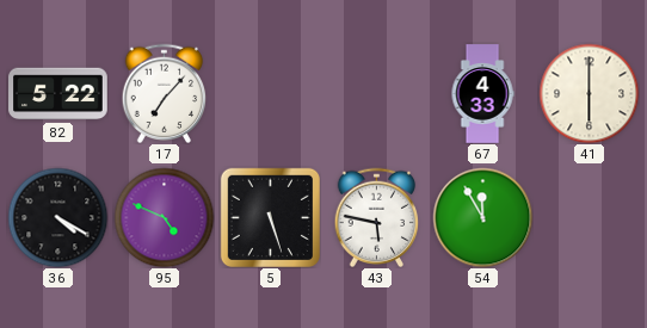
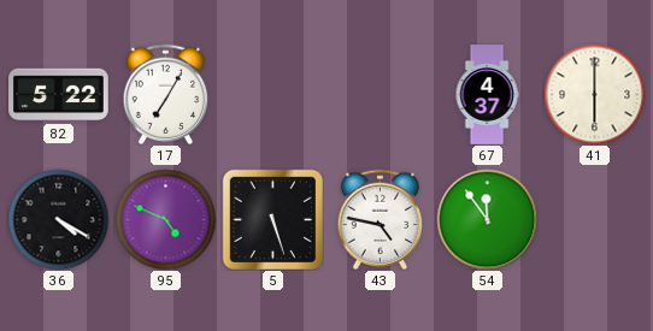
17: 7:07 -> 7:05 (166, 94)
67: 4:33 -> 4:37 (487, 95)
43: 5:47 -> 4:47 (381, 219)
54: 11:55 -> 11:54 (487, 219)
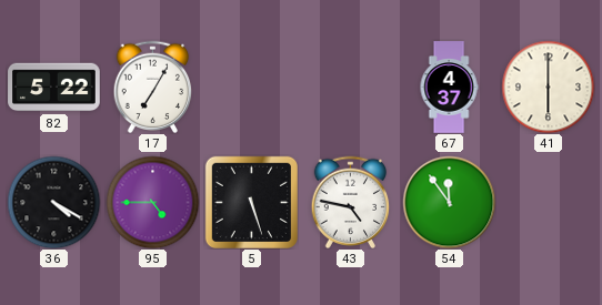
95: 4:49 -> 4:45 (152, 202)
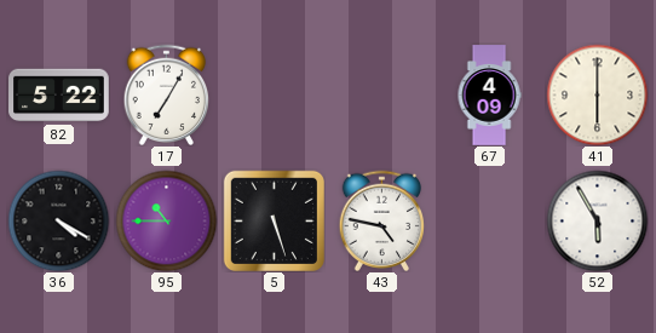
67: 4:37 -> 4:09 (489, 96)
95: 4:45 -> 10:45 (166, 220)
54: 11:54 -> none (449, 202)
52: none -> 5:55 (597, 220)
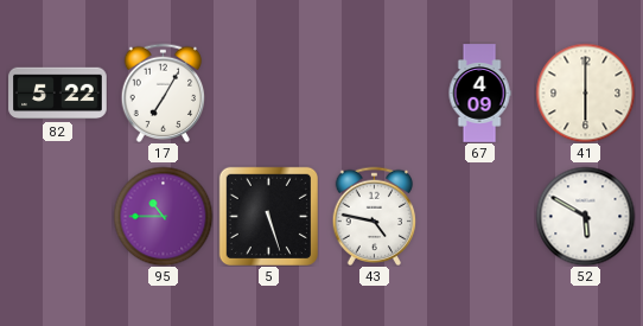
36: 4:20 -> none (58, 220)
52: 5:55 -> 5:50 (585, 216)
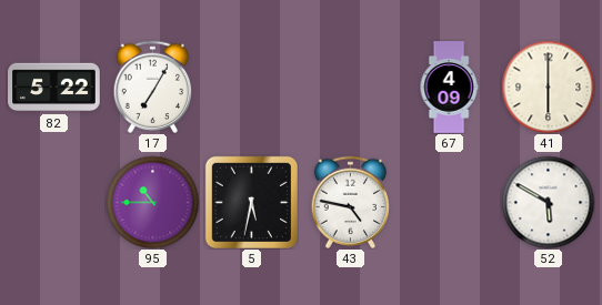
5: 5:27 -> 5:32 (251, 202)
